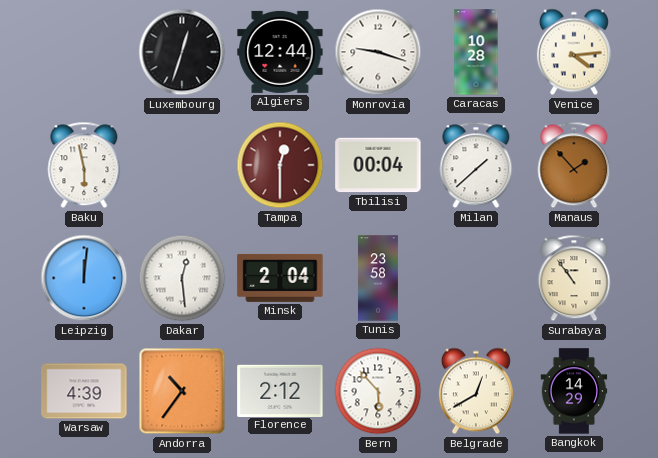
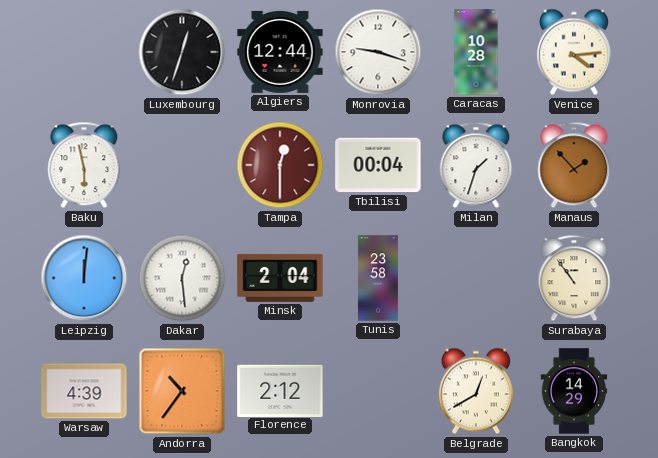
Milan: 1:38 -> 1:33 (476, 165)
Bern: 5:53 -> none (378, 391)
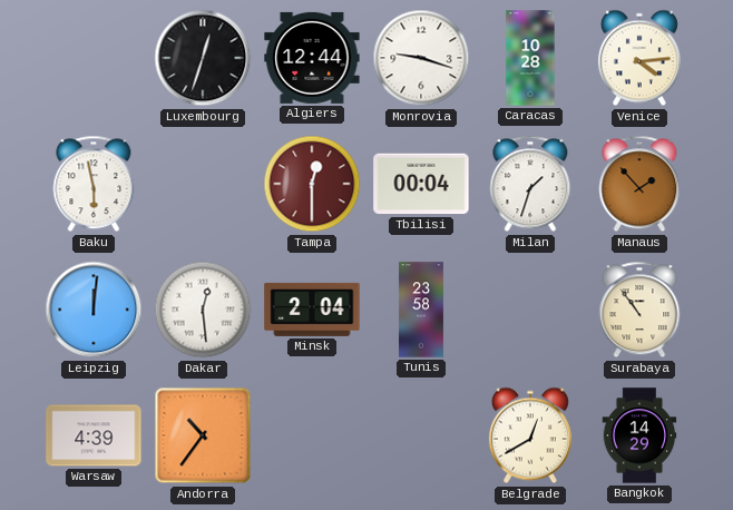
Florence: 2:12 -> none (280, 390)
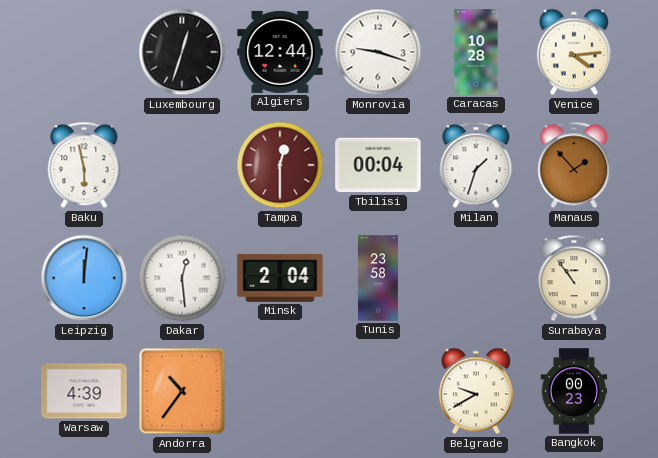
Belgrade: 12:40 -> 9:40 (476, 391)
Bangkok: 14:29 -> 00:23 (574, 391)
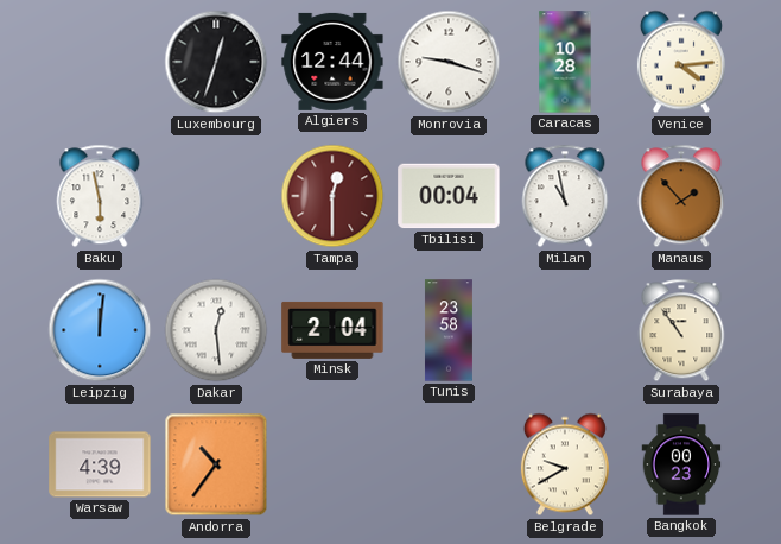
Milan: 1:33 -> 10:58 (565, 196)
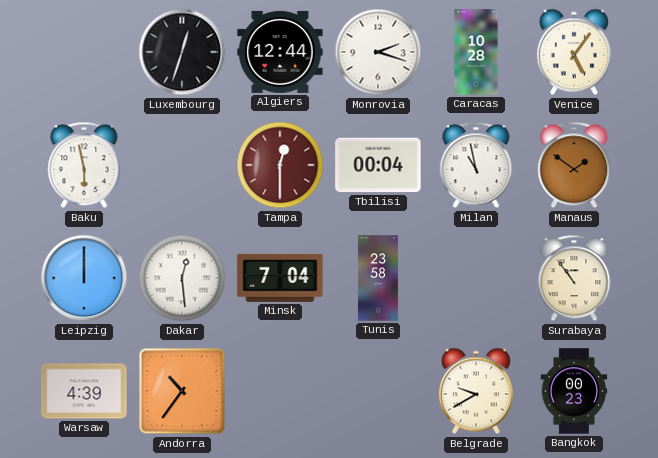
Monrovia: 9:18 -> 2:18 (378, 52)
Venice: 4:14 -> 5:06 (574, 52)
Manaus: 1:53 -> 1:51 (574, 165)
Leipzig: 12:01 -> 12:00 (84, 278)
Minsk: 2:04 -> 7:04 (280, 278)
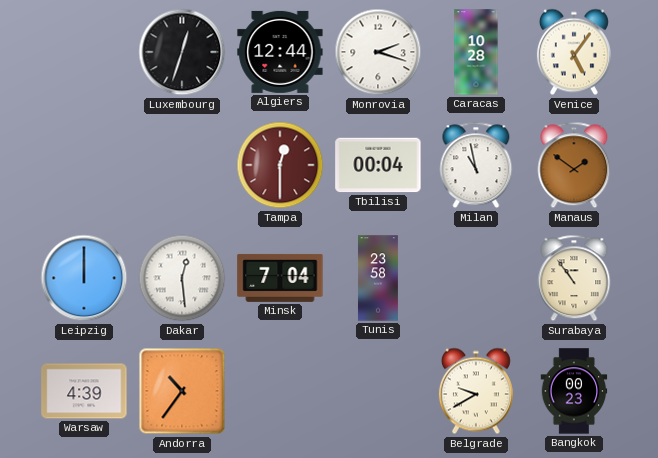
Baku: 5:58 -> none (84, 165)
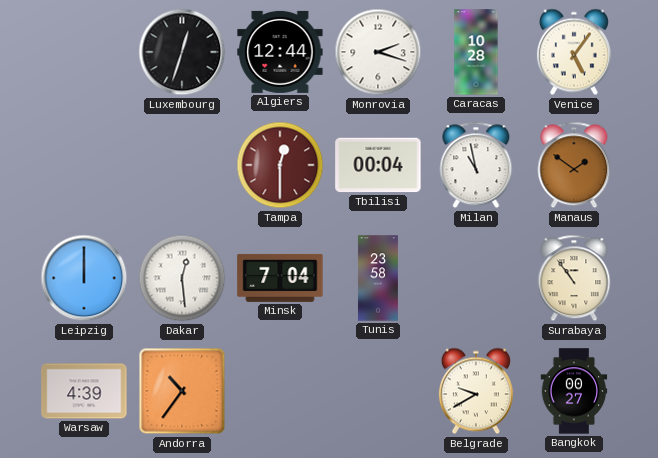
Bangkok: 00:23 -> 00:27 (574, 391)
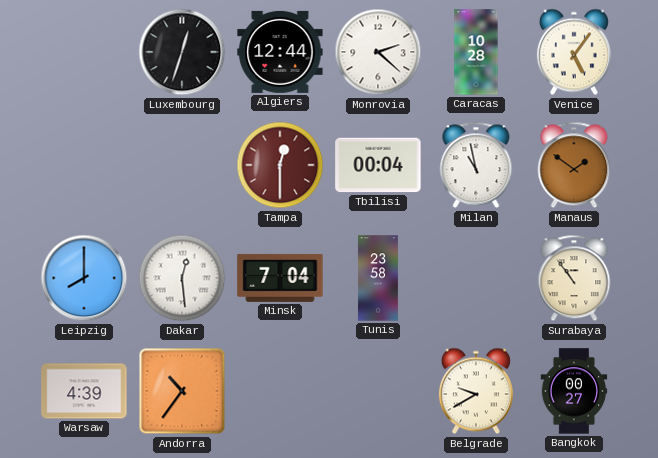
Monrovia: 2:18 -> 2:22 (378, 52)
Leipzig: 12:00 -> 8:00 (84, 278)
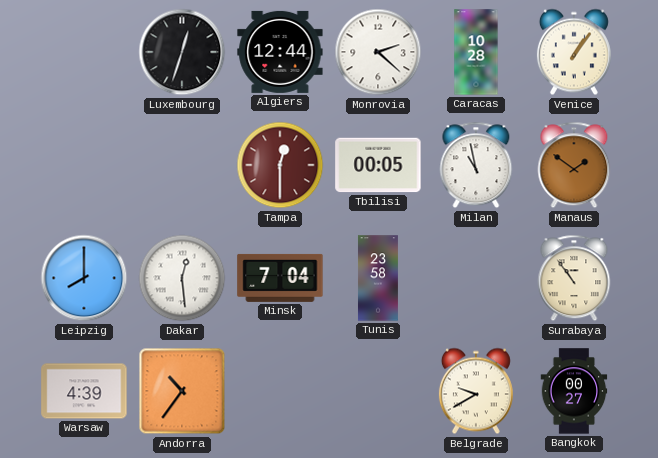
Venice: 5:06 -> 1:06 (574, 52)
Tbilisi: 00:04 -> 00:05 (378, 165)
